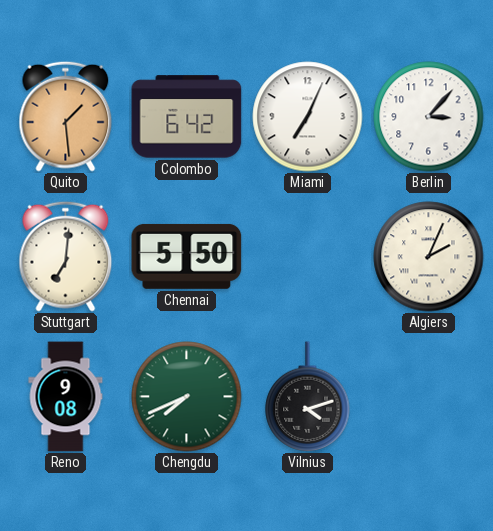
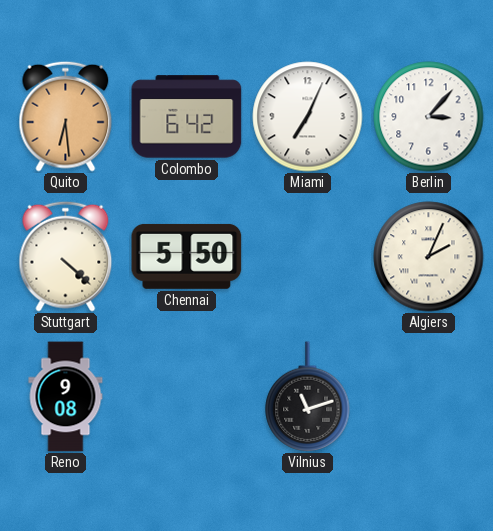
Quito: 1:29 -> 6:29 (66, 116)
Stuttgart: 7:01 -> 4:22 (66, 256)
Chengdu: 7:41 -> none (187, 397)
Vilnius: 4:12 -> 11:12 (308, 396)
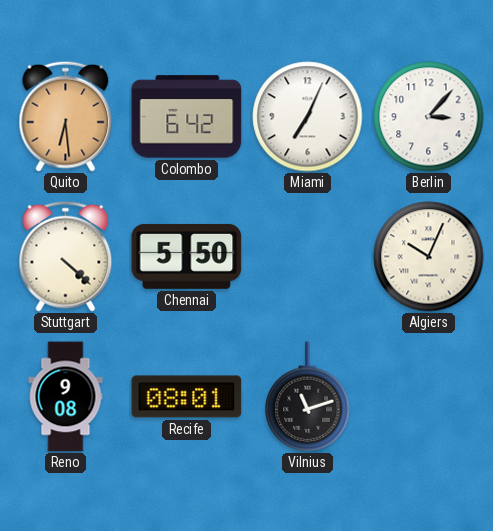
Algiers: 2:04 -> 10:04 (429, 257)
Recife: none -> 08:01 (187, 397)
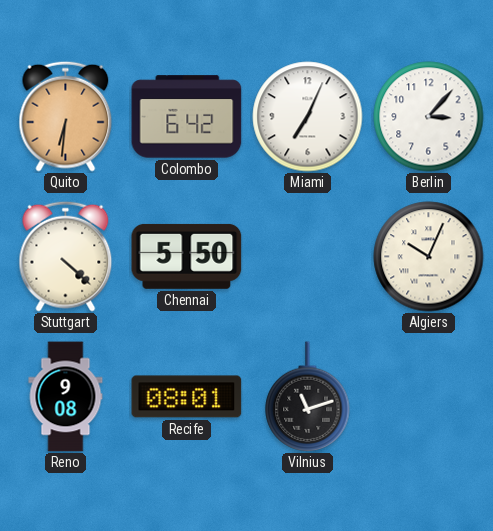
Quito: 6:29 -> 6:31 (66, 116)
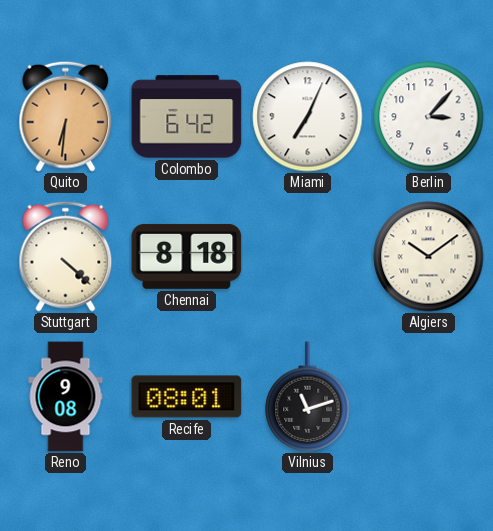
Chennai: 5:50 -> 8:18 (187, 256)
Algiers: 10:04 -> 10:09 (429, 257)
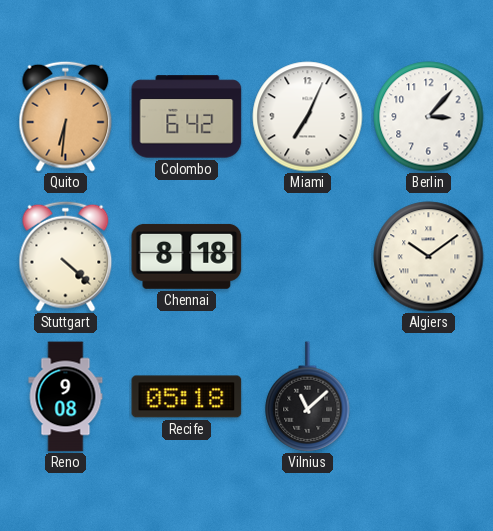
Recife: 08:01 -> 05:18 (187, 397)
Vilnius: 11:12 -> 11:08 (308, 396)
